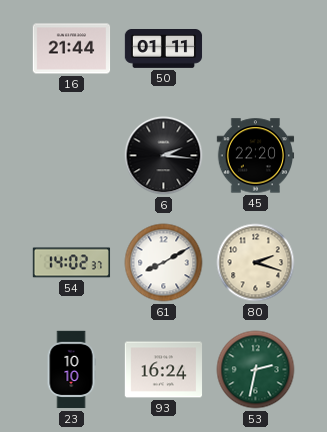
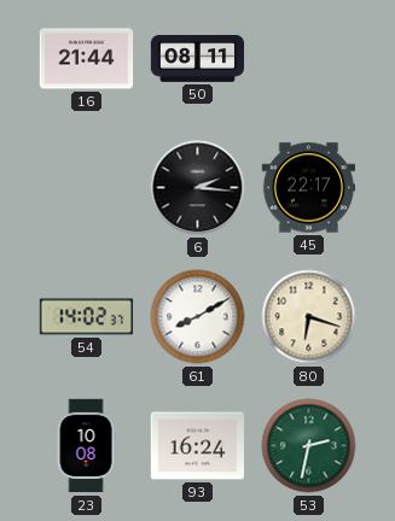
50: 01:11 -> 08:11 (198, 59)
45: 22:20 -> 22:17 (309, 188)
80: 2:18 -> 6:18 (309, 317)
23: 10:10 -> 10:08 (86, 446)
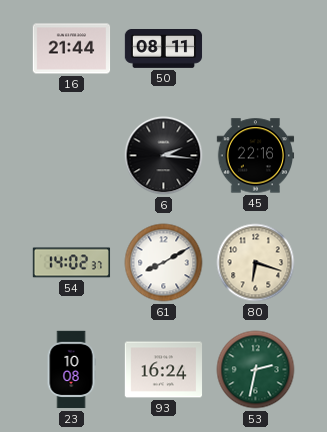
45: 22:17 -> 22:16 (256, 156)
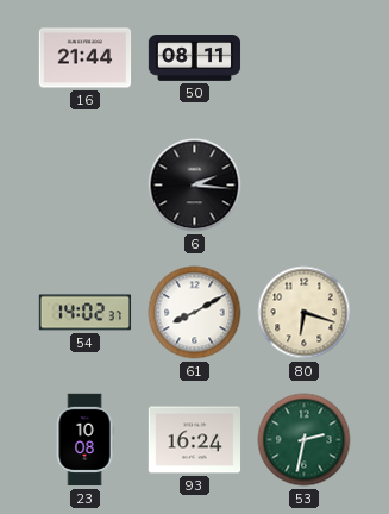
45: 22:16 -> none (256, 156)
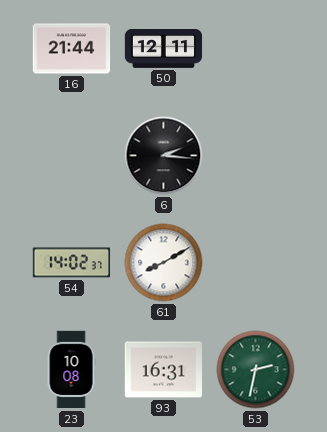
50: 08:11 -> 12:11 (164, 49)
80: 6:18 -> none (305, 313)
93: 16:24 -> 16:31 (164, 370)
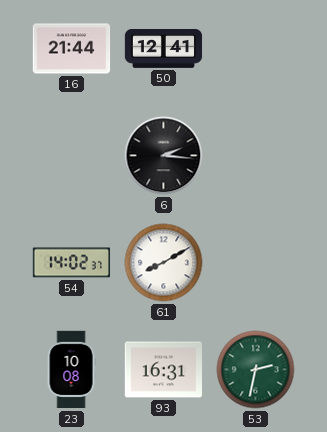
50: 12:11 -> 12:41 (164, 49)
